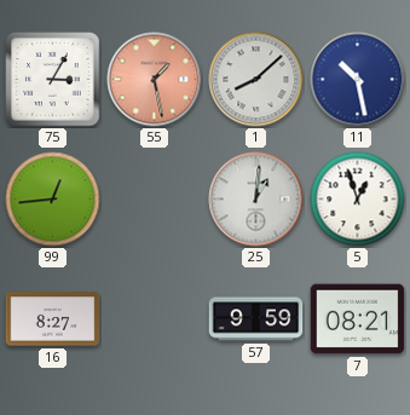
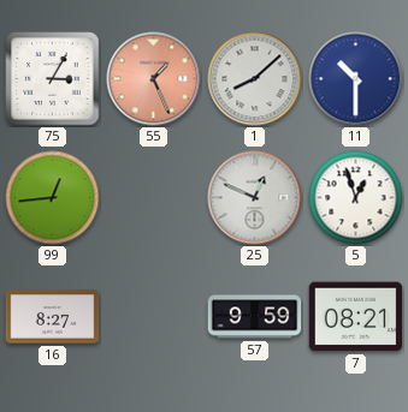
55: 1:28 -> 1:26 (154, 79)
11: 10:28 -> 10:30 (356, 79)
25: 1:01 -> 12:49 (255, 198)
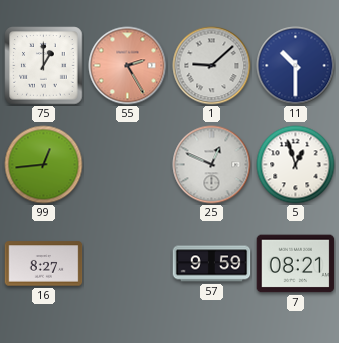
75: 3:05 -> 1:00 (44, 66)
55: 1:26 -> 2:25 (128, 66)
1: 8:08 -> 9:08 (212, 66)
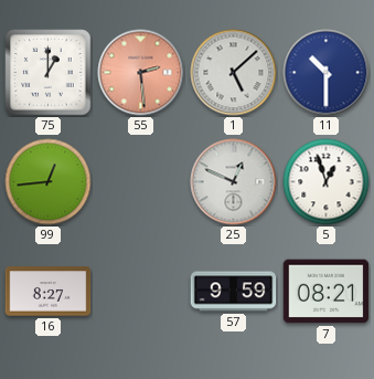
55: 2:25 -> 2:29 (141, 73)
1: 9:08 -> 5:08 (234, 73)
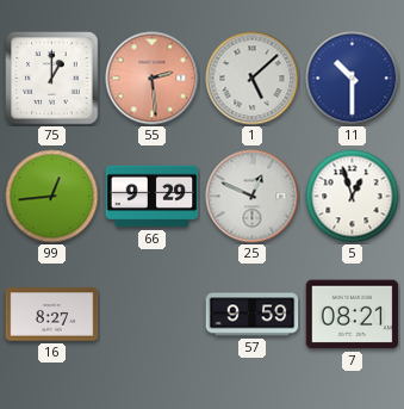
66: none -> 9:29 (153, 197)
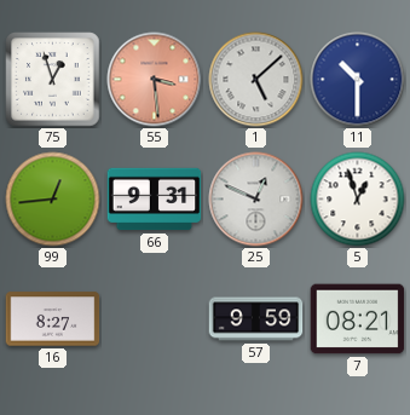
75: 1:00 -> 12:57 (53, 80)
55: 2:29 -> 3:29 (155, 80)
66: 9:29 -> 9:31 (155, 200)
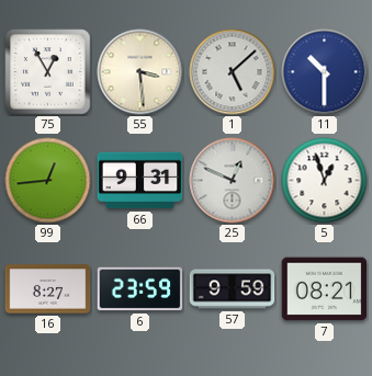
75: 12:57 -> 12:55 (48, 72)
55 dial: salmon -> cream (140, 72)
6: none -> 23:59 (140, 289)
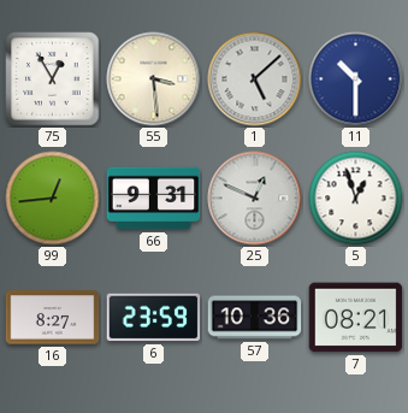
57: 9:59 -> 10:36 (255, 318)
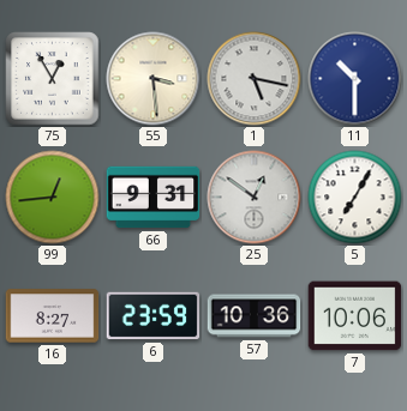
1: 5:08 -> 5:17 (255, 79)
25: 12:49 -> 12:51 (255, 198)
5: 12:57 -> 7:05 (355, 198)
7: 08:21 -> 10:06 (355, 316)
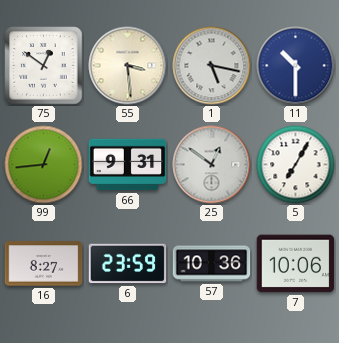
75: 12:55 -> 12:51 (44, 66)
